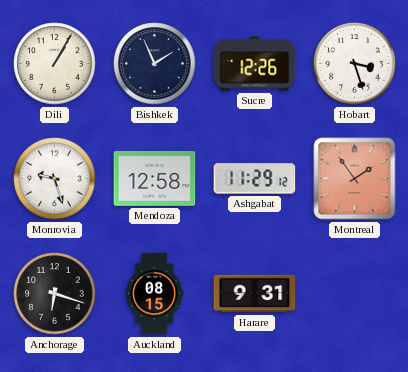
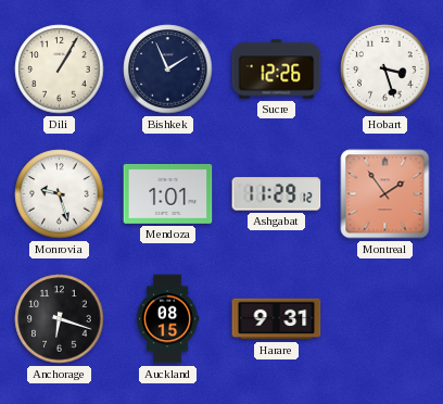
Mendoza: 12:58 -> 1:01 (168, 193)
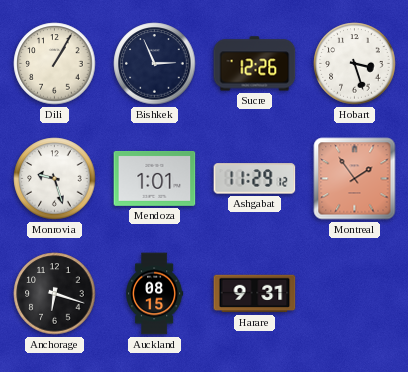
Bishkek: 1:56 -> 2:56 (155, 64)
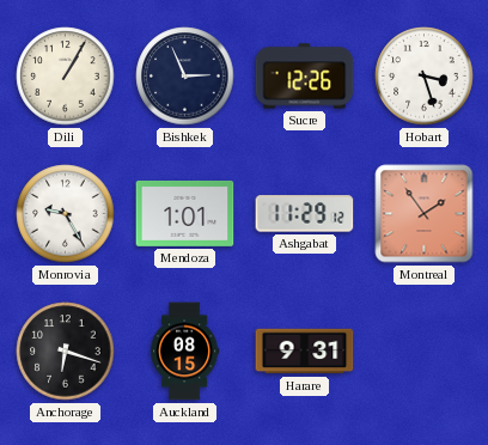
Monrovia: 9:27 -> 9:25 (66, 214)
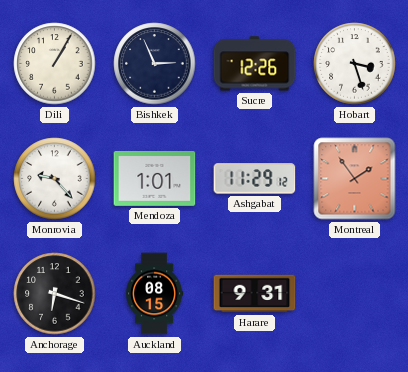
Monrovia: 9:25 -> 9:23 (55, 179)
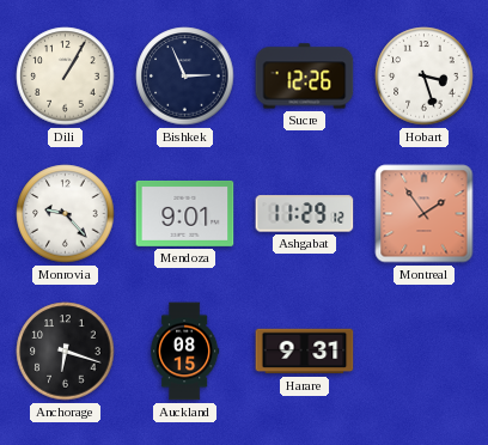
Mendoza: 1:01 -> 9:01 (185, 213)
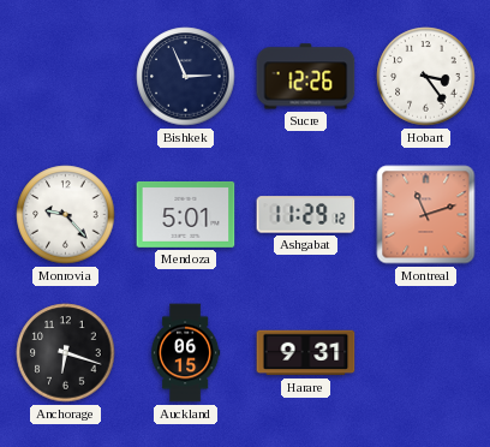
Dili: 1:05 -> none (66, 77)
Hobart: 3:27 -> 3:24 (426, 77)
Mendoza: 9:01 -> 5:01 (186, 214)
Montreal: 1:54 -> 11:12 (426, 215)
Auckland: 08:15 -> 06:15 (186, 353)
